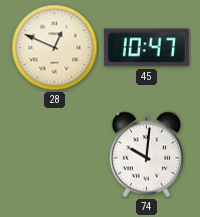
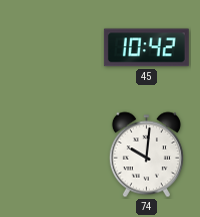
28: 12:49 -> none (55, 48)
45: 10:47 -> 10:42 (146, 48)
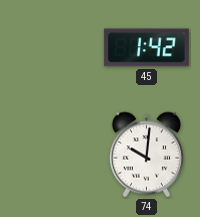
45: 10:42 -> 1:42 (146, 48)
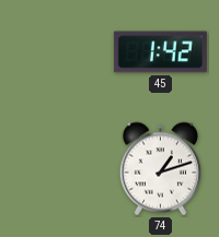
74: 10:01 -> 1:12 (160, 169)
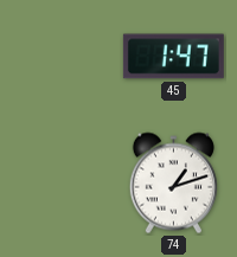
45: 1:42 -> 1:47 (173, 57)
